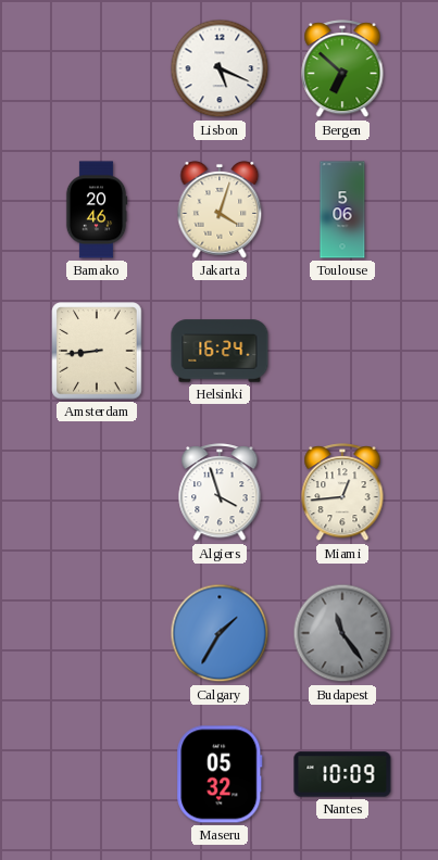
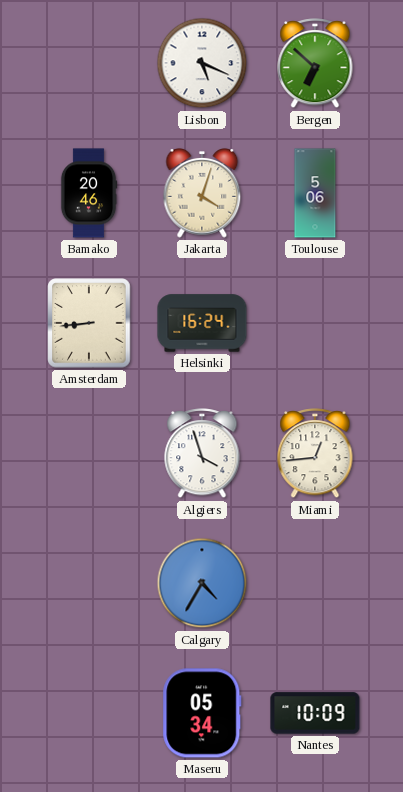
Calgary: 1:35 -> 4:35 (202, 583)
Budapest: 11:24 -> none (342, 633)
Maseru: 05:32 -> 05:34 (202, 713)
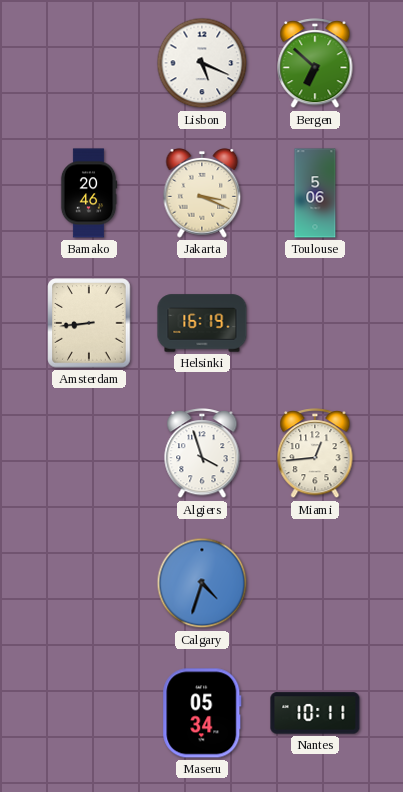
Jakarta: 4:03 -> 3:19 (202, 194)
Helsinki: 16:24 -> 16:19 (202, 323)
Calgary: 4:35 -> 4:33 (202, 583)
Nantes: 10:09 -> 10:11 (315, 713)
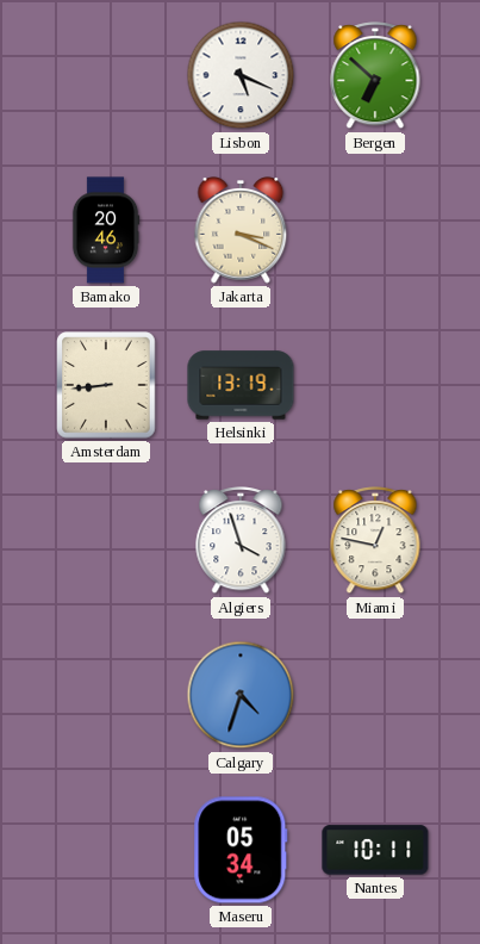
Toulouse: 5:06 -> none (315, 193)
Helsinki: 16:19 -> 13:19 (241, 385)
Miami: 12:44 -> 12:47 (375, 541)
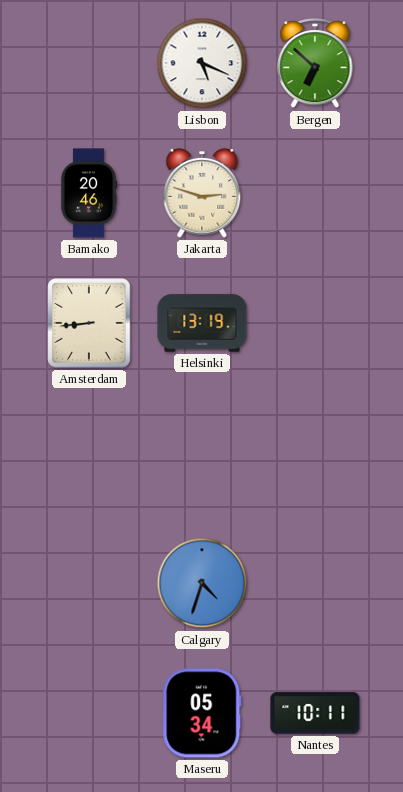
Jakarta: 3:19 -> 2:48 (202, 194)
Algiers: 3:57 -> none (241, 541)
Miami: 12:47 -> none (375, 541)
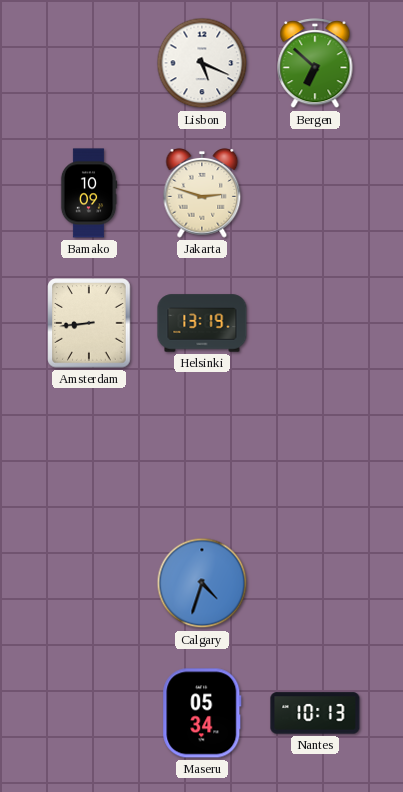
Bamako: 20:46 -> 10:09 (89, 193)
Nantes: 10:11 -> 10:13 (315, 713)
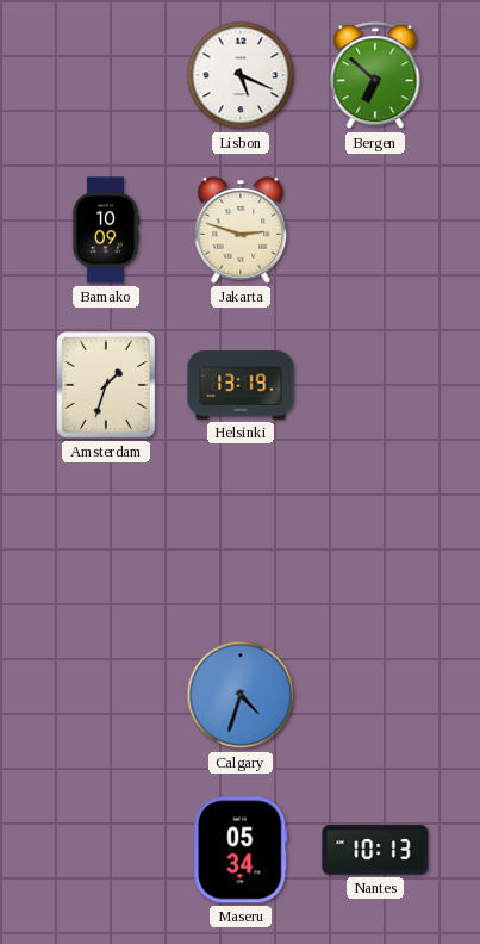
Amsterdam: 8:44 -> 1:33 (106, 385)
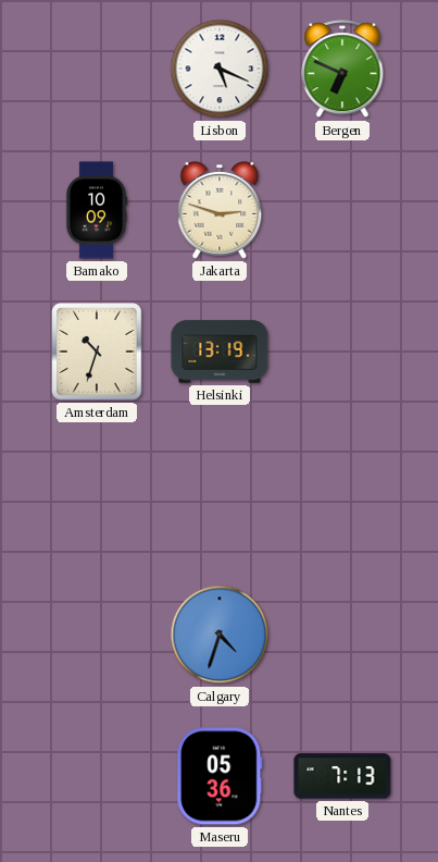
Bergen: 6:52 -> 6:49 (342, 70)
Amsterdam: 1:33 -> 10:33 (97, 352)
Maseru: 05:34 -> 05:36 (220, 776)
Nantes: 10:13 -> 7:13 (342, 776)
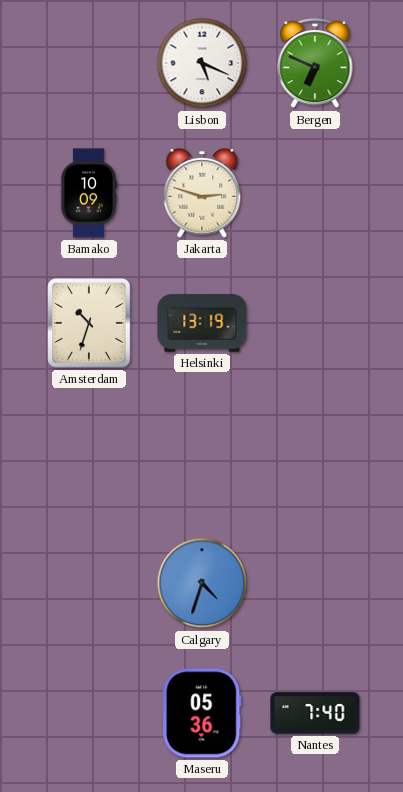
Nantes: 7:13 -> 7:40 (315, 713)
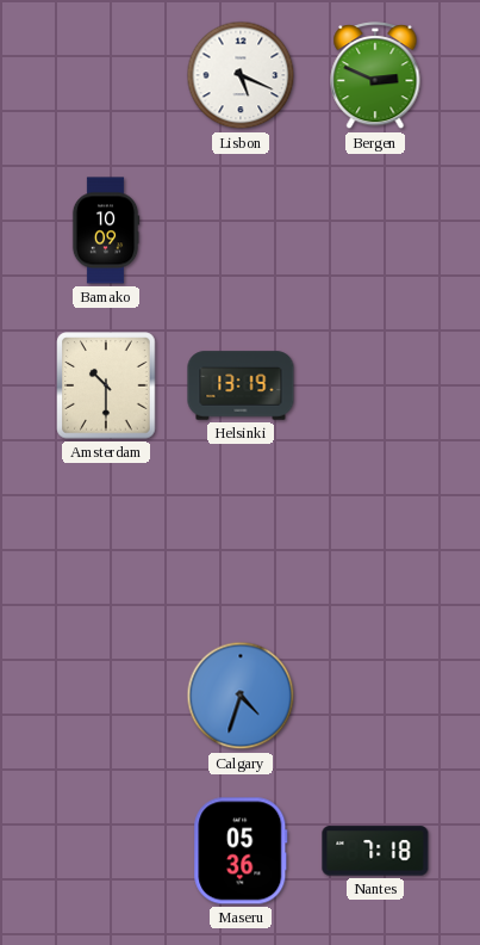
Bergen: 6:49 -> 2:49 (375, 76)
Jakarta: 2:48 -> none (202, 194)
Amsterdam: 10:33 -> 10:30 (106, 385)
Nantes: 7:40 -> 7:18 (375, 851)
